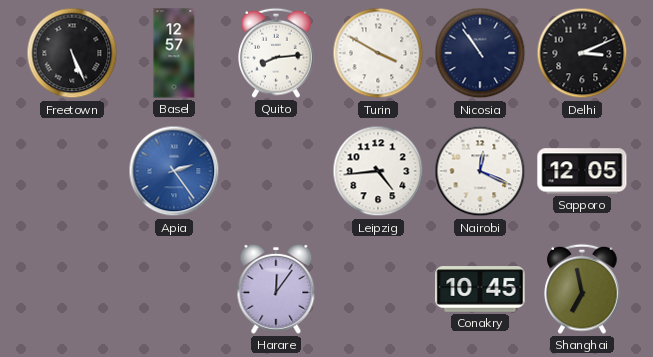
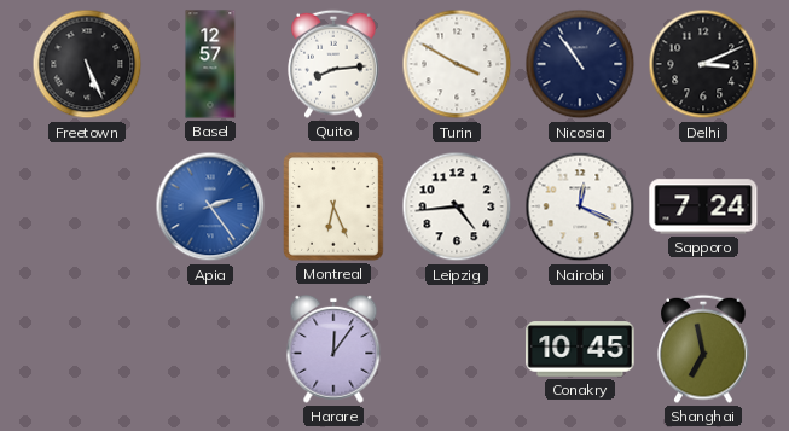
Montreal: none -> 6:26 (335, 208)
Sapporo: 12:05 -> 7:24 (703, 206)
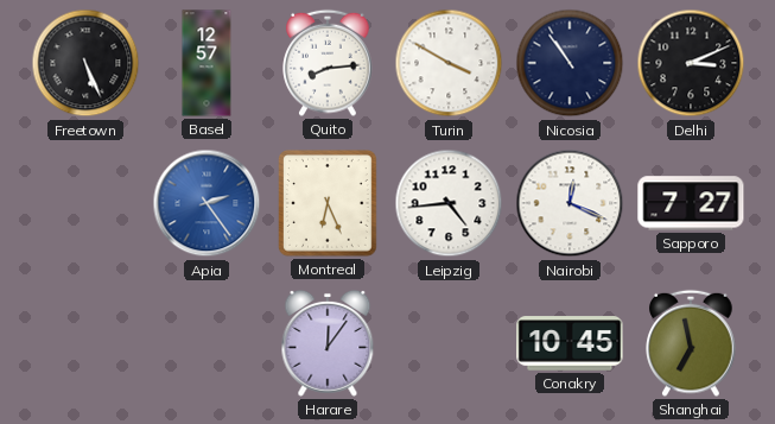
Sapporo: 7:24 -> 7:27 (691, 203)
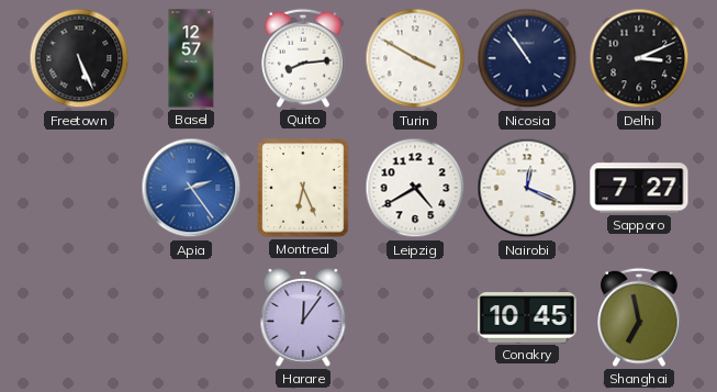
Leipzig: 4:44 -> 4:40 (415, 188)
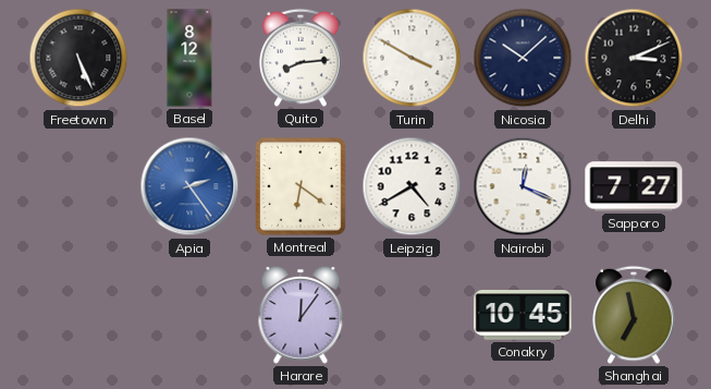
Basel: 12:57 -> 8:12 (189, 58)
Nicosia: 10:54 -> 10:08 (523, 58)
Montreal: 6:26 -> 6:21 (302, 187)
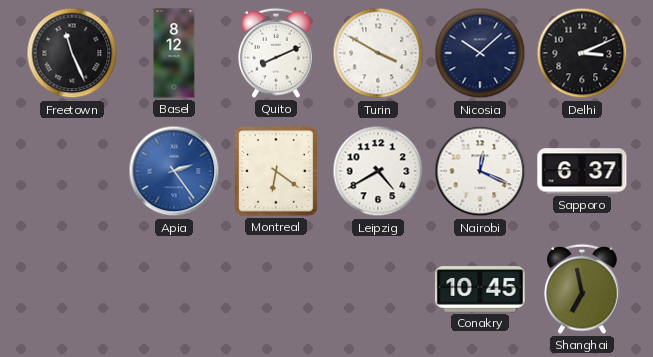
Freetown: 5:26 -> 11:26 (72, 53)
Quito: 8:14 -> 8:11 (276, 53)
Sapporo: 7:27 -> 6:37 (582, 171)
Harare: 12:06 -> none (301, 315)
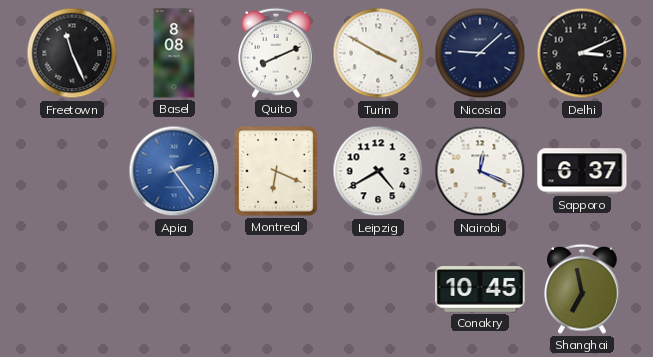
Basel: 8:12 -> 8:08 (174, 53)
Nicosia: 10:08 -> 9:08 (480, 53)
Montreal: 6:21 -> 6:19 (277, 172)
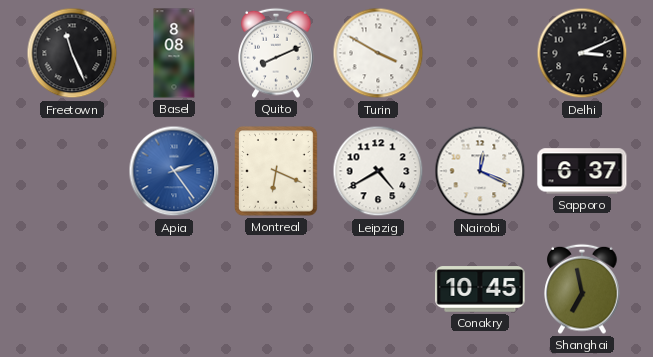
Nicosia: 9:08 -> none (480, 53)
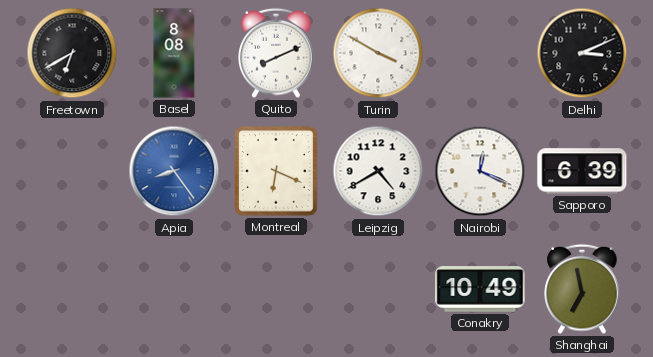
Freetown: 11:26 -> 6:40 (72, 53)
Apia: 2:24 -> 8:24 (174, 171)
Sapporo: 6:37 -> 6:39 (582, 171)
Conakry: 10:45 -> 10:49 (480, 289)
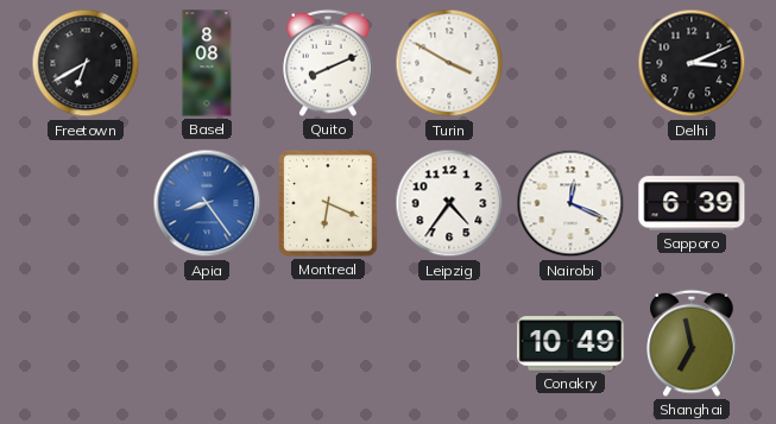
Leipzig: 4:40 -> 4:36 (449, 203)
